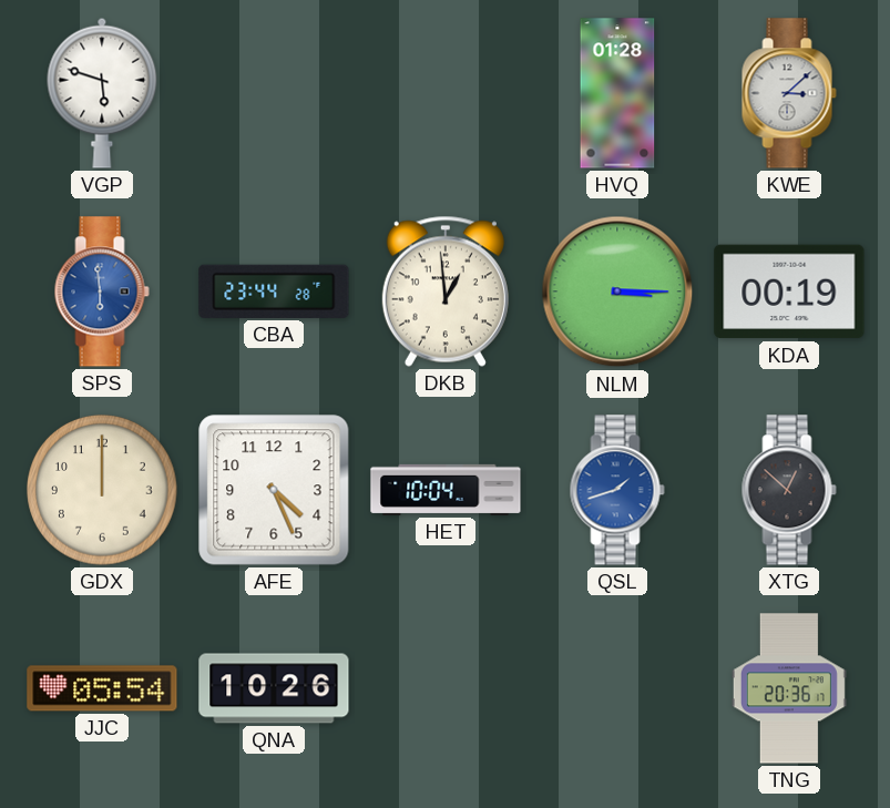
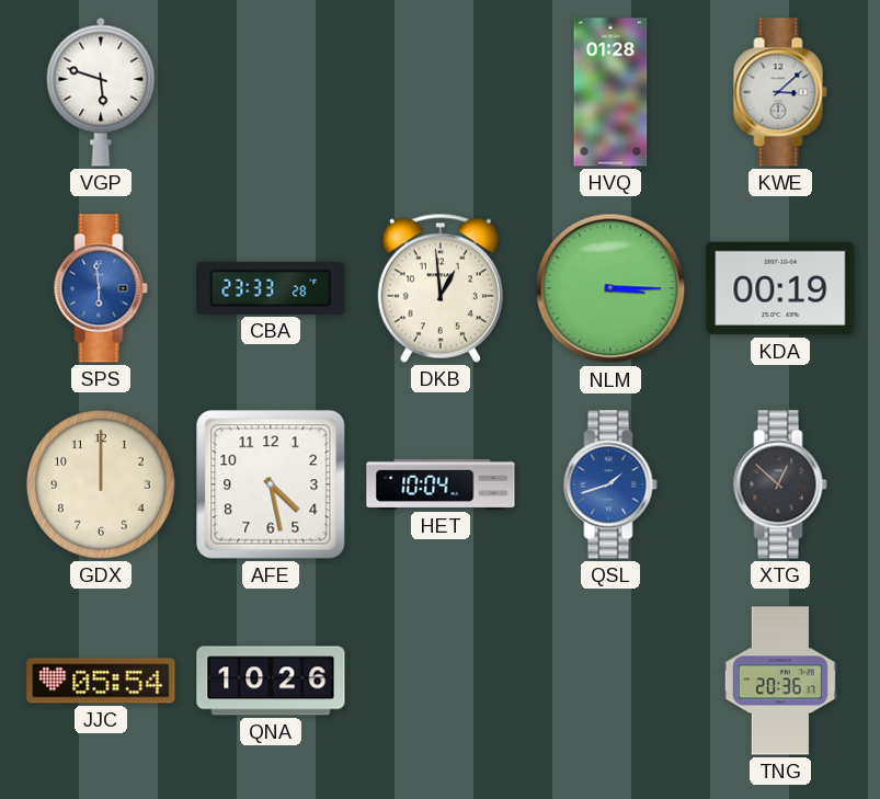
CBA: 23:44 -> 23:33 (271, 288)
AFE: 4:26 -> 4:28 (271, 484)
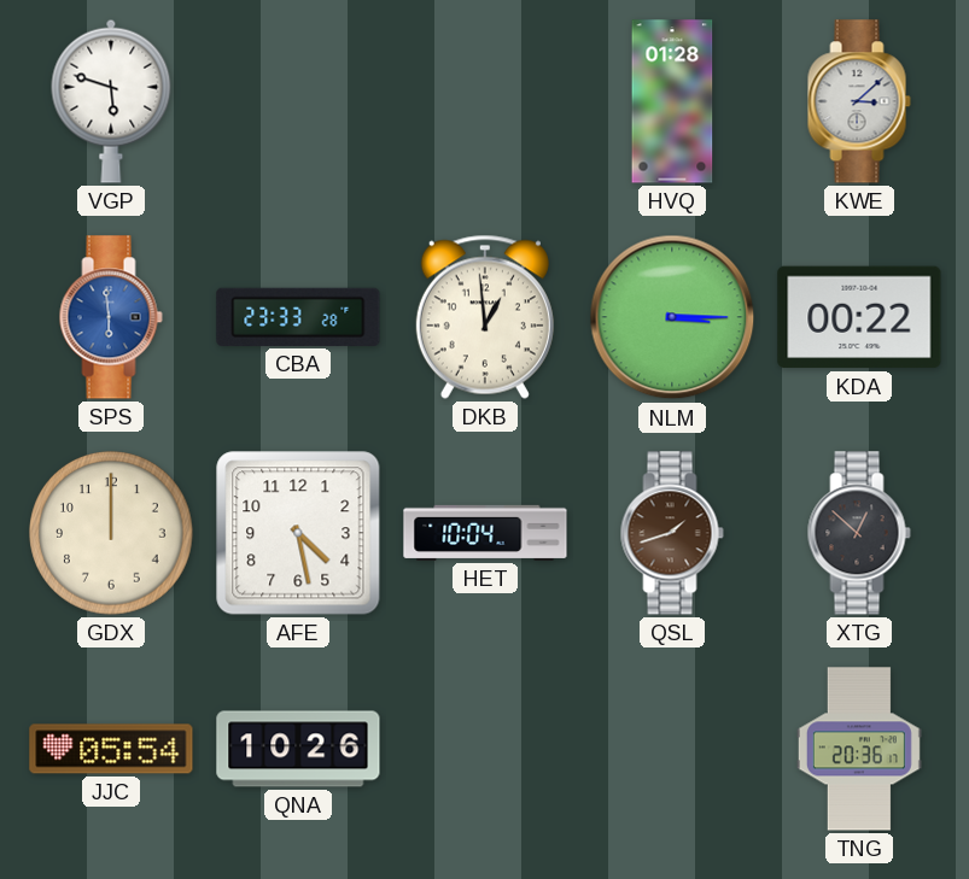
KDA: 00:19 -> 00:22 (859, 317)
QSL dial: blue -> brown (672, 533)
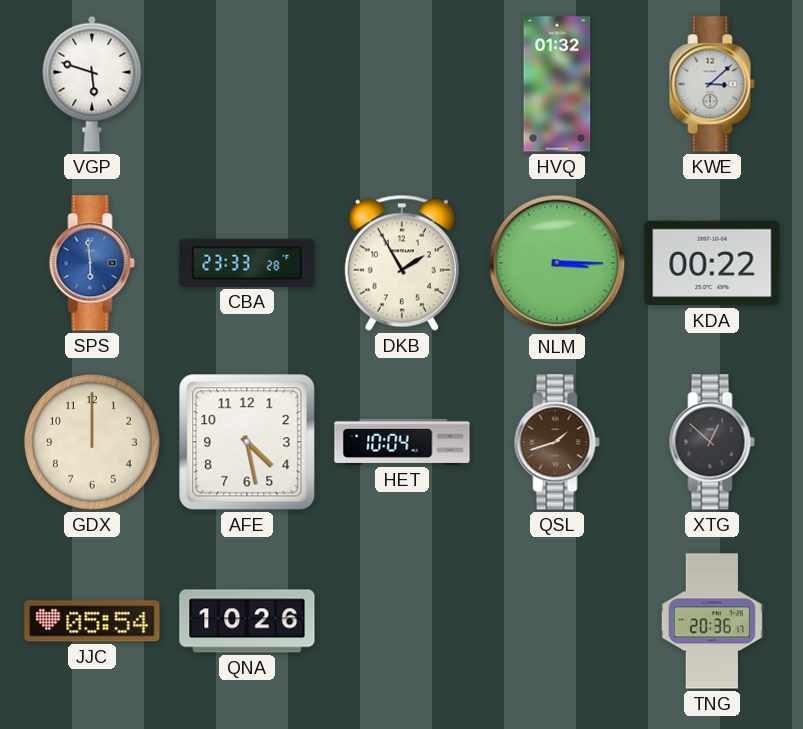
HVQ: 01:28 -> 01:32 (557, 84)
DKB: 12:59 -> 1:55 (402, 263)
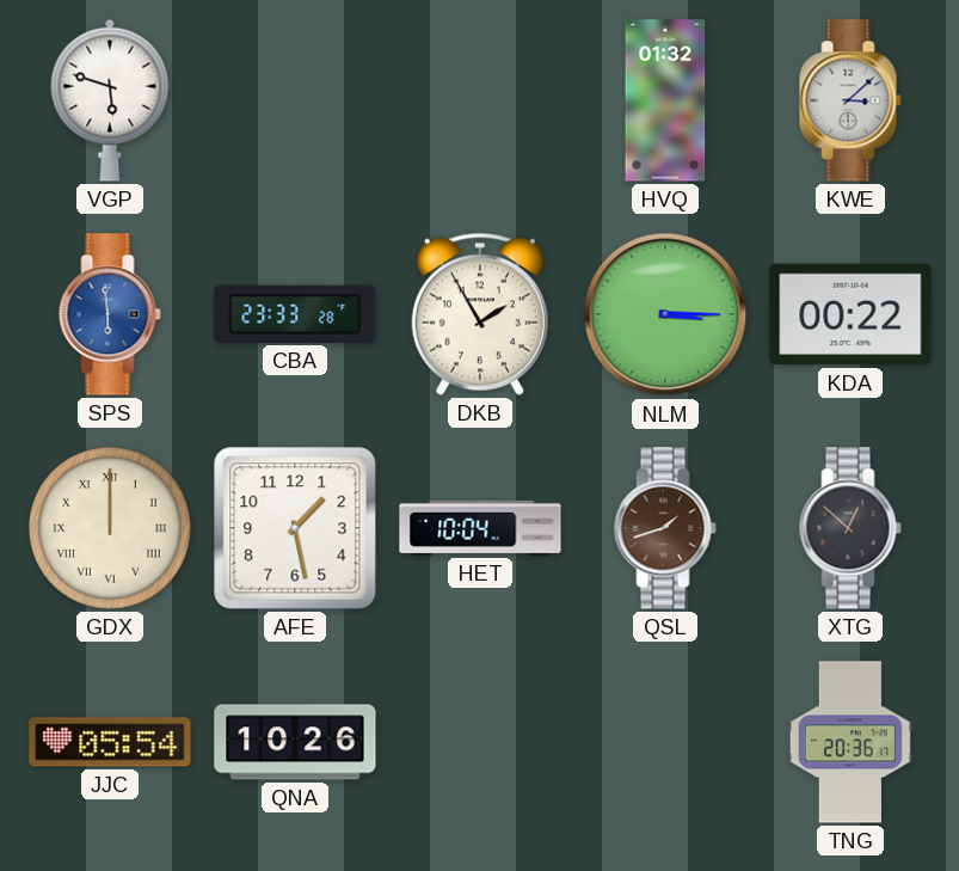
GDX numerals: Arabic -> Roman (110, 528)
AFE: 4:28 -> 1:28 (295, 528)
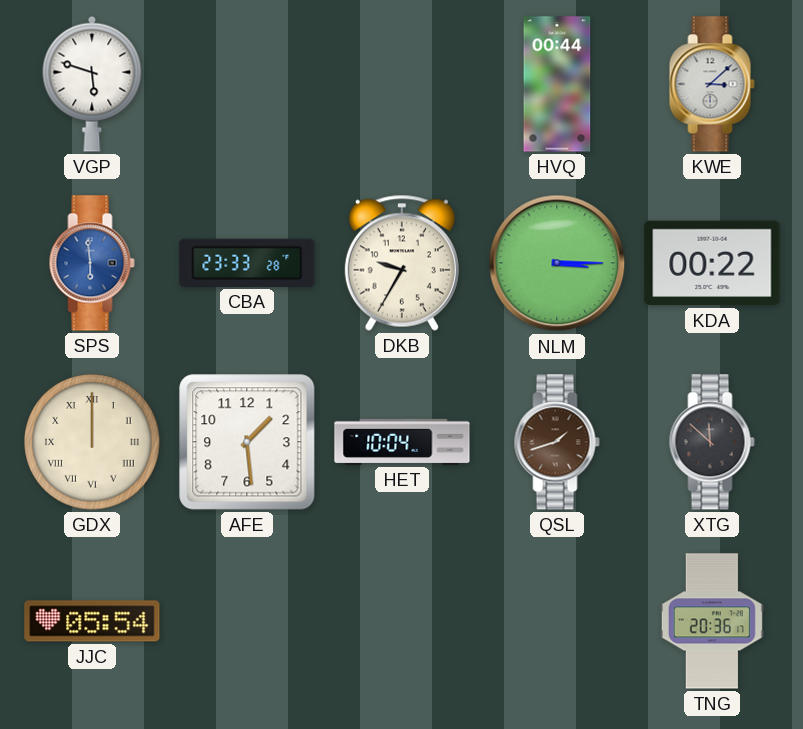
HVQ: 01:32 -> 00:44 (557, 84)
DKB: 1:55 -> 9:35 (402, 263)
AFE: 1:28 -> 1:29 (247, 442)
XTG: 12:52 -> 11:52 (712, 442)
QNA: 10:26 -> none (295, 742)
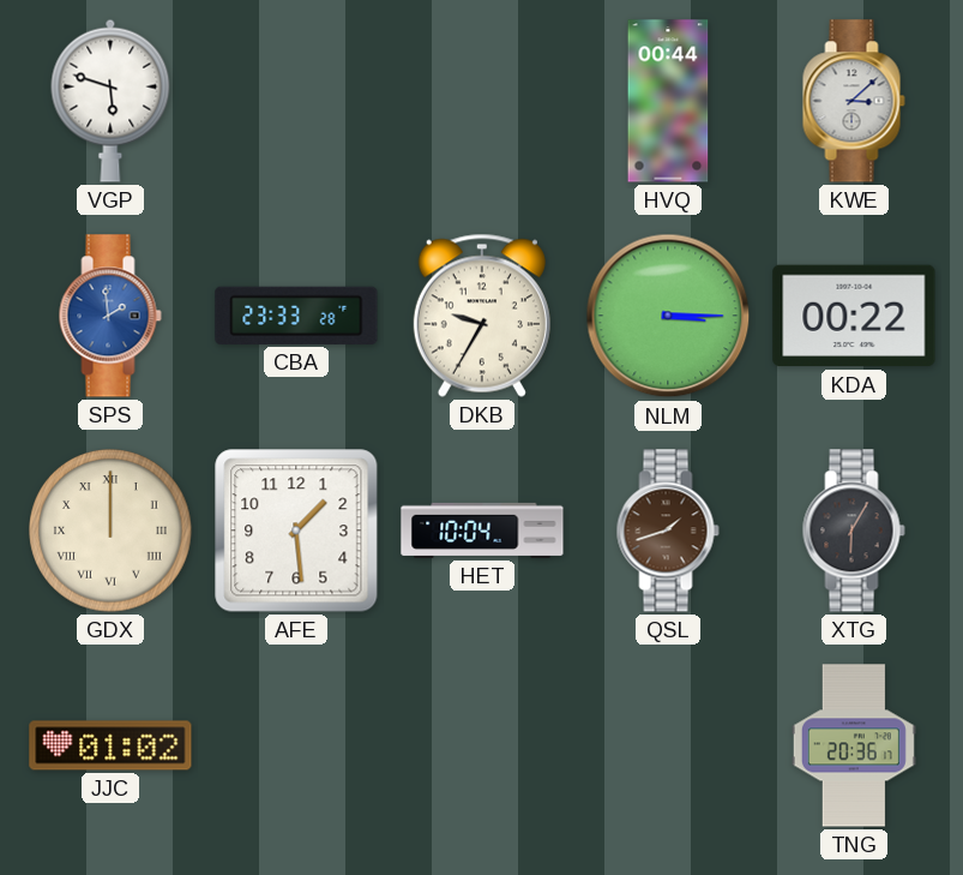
SPS: 5:59 -> 1:59 (110, 316)
XTG: 11:52 -> 6:05 (854, 531)
JJC: 05:54 -> 01:02 (110, 745)
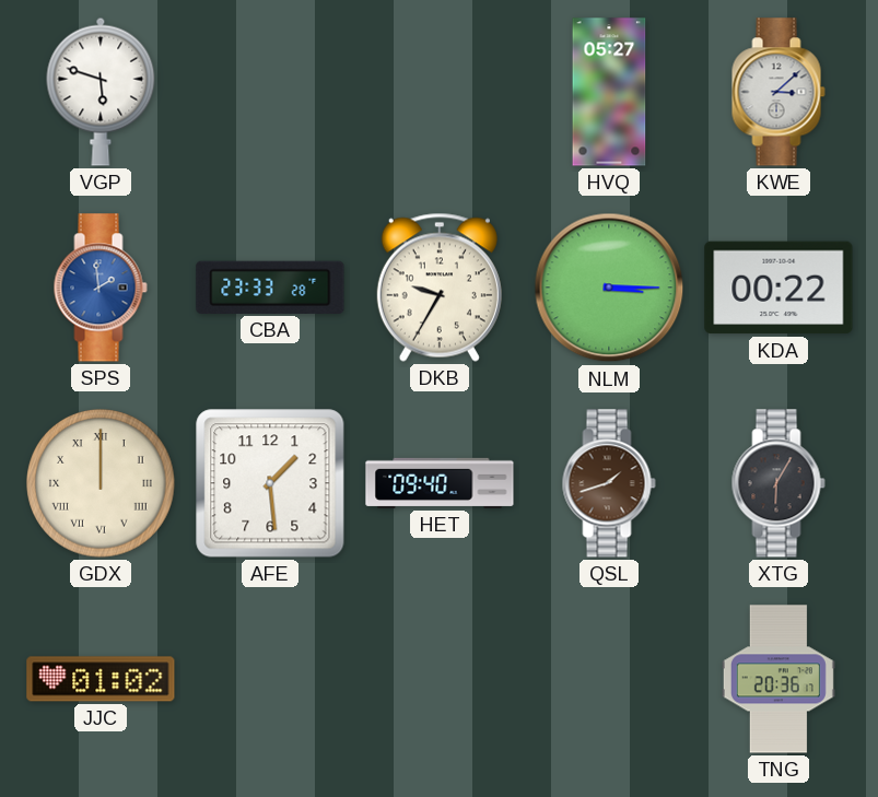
HVQ: 00:44 -> 05:27 (609, 92)
HET: 10:04 -> 09:40 (440, 483)
